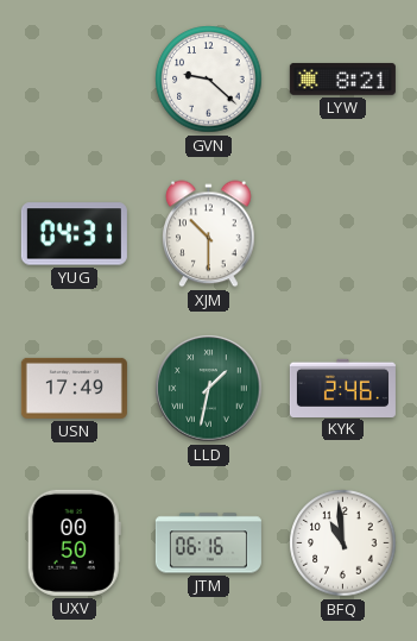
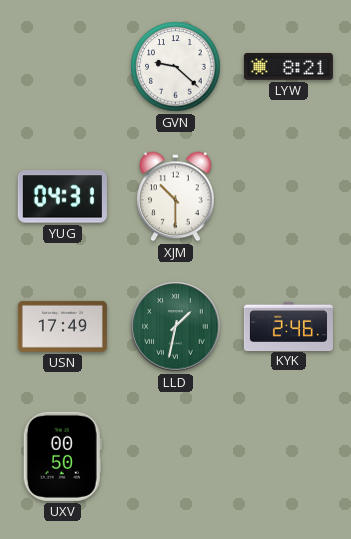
JTM: 06:16 -> none (208, 543)
BFQ: 10:59 -> none (343, 543)
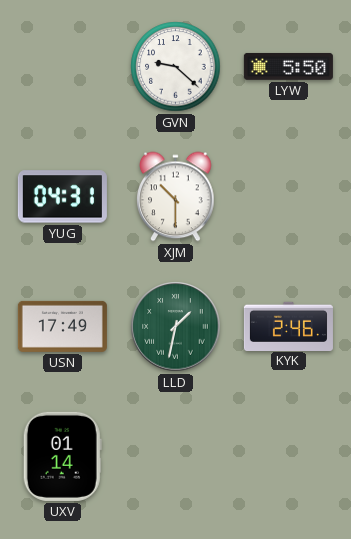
LYW: 8:21 -> 5:50 (288, 66)
UXV: 00:50 -> 01:14 (62, 456)
